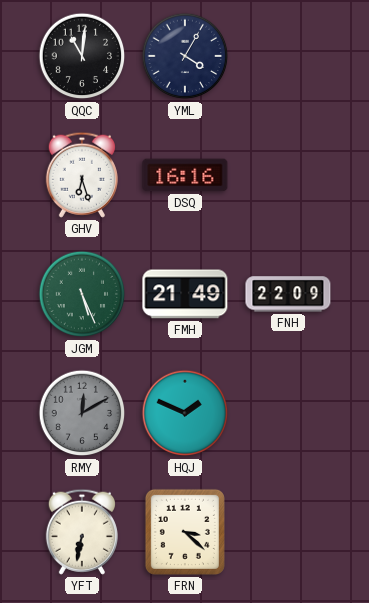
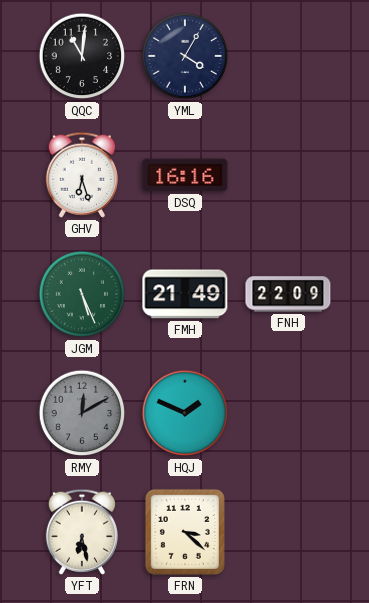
YFT: 6:32 -> 6:28 (82, 532)
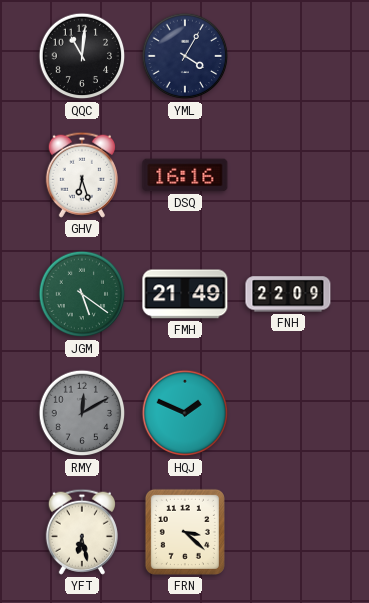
JGM: 5:26 -> 5:21 (82, 294)
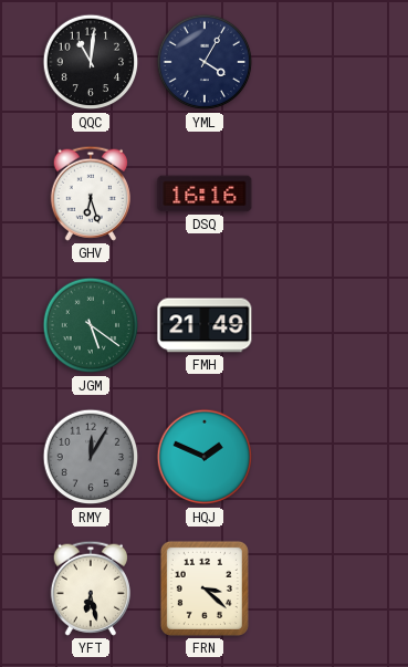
FNH: 22:09 -> none (288, 294)
RMY: 12:10 -> 12:05 (91, 457)
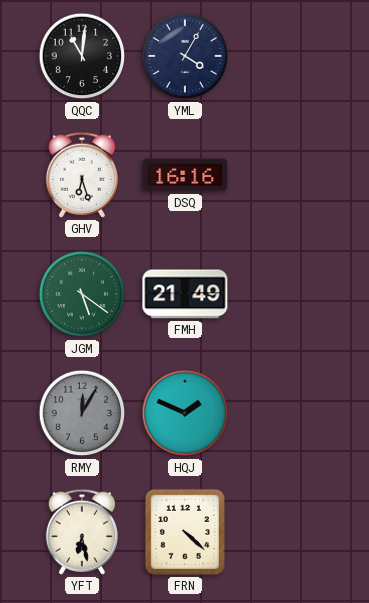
FRN: 3:22 -> 4:22 (185, 532)
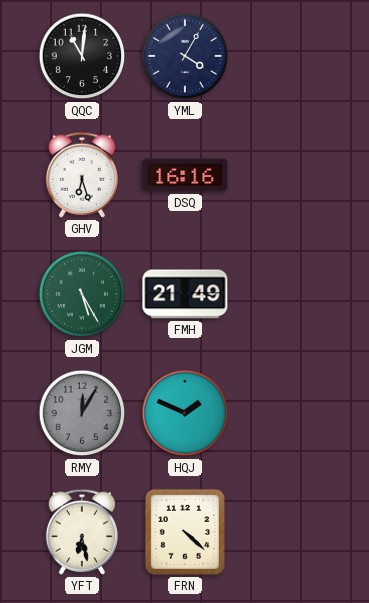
JGM: 5:21 -> 5:25 (82, 294)
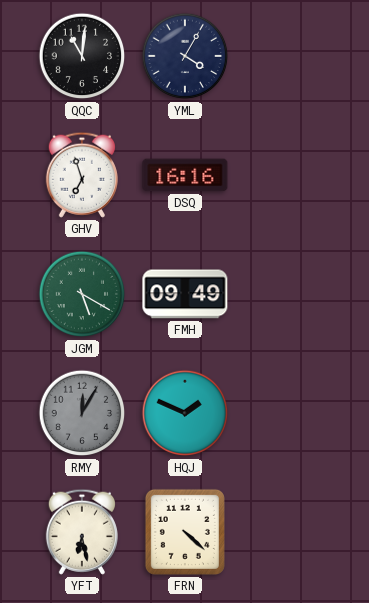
GHV: 6:27 -> 6:57 (82, 175)
JGM: 5:25 -> 5:20 (82, 294)
FMH: 21:49 -> 09:49 (185, 294)
